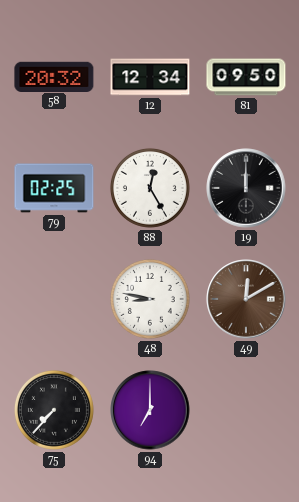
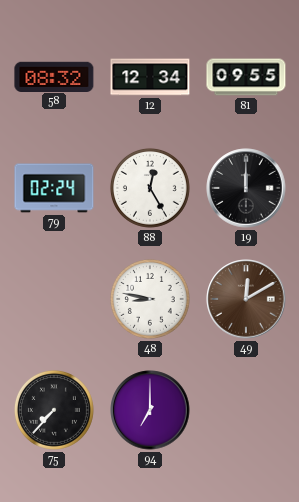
58: 20:32 -> 08:32 (54, 76)
81: 09:50 -> 09:55 (246, 77)
79: 02:25 -> 02:24 (54, 188)
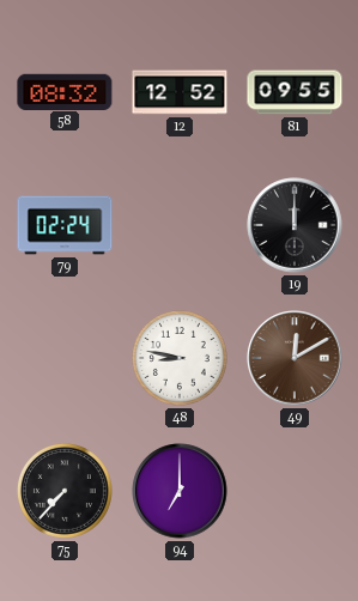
12: 12:34 -> 12:52 (180, 92)
88: 12:25 -> none (150, 188)
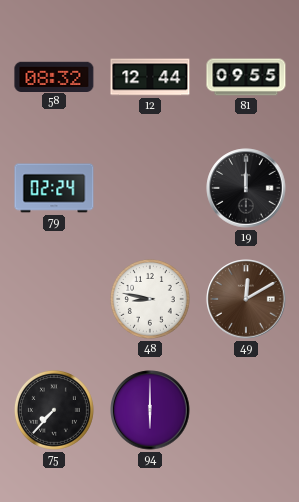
12: 12:52 -> 12:44 (150, 77)
94: 7:00 -> 6:00 (150, 410)
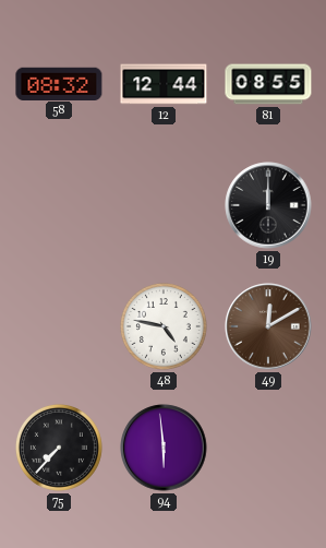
81: 09:55 -> 08:55 (268, 84)
79: 02:24 -> none (54, 188)
48: 8:47 -> 4:47 (164, 326)
94: 6:00 -> 5:59 (164, 448)
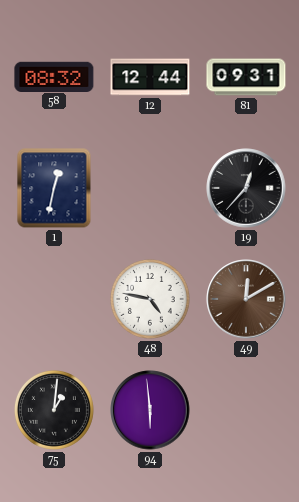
81: 08:55 -> 09:31 (246, 77)
1: none -> 12:32 (54, 188)
19: 12:00 -> 12:37 (246, 188)
75: 7:37 -> 1:01 (54, 410)
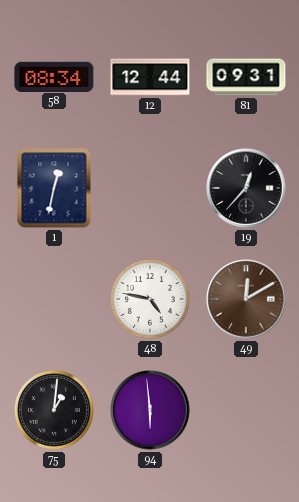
58: 08:32 -> 08:34 (54, 76)
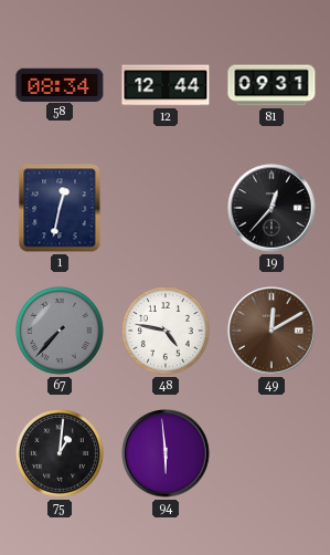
67: none -> 7:37 (60, 331)
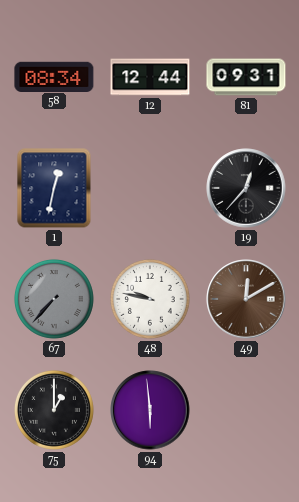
48: 4:47 -> 9:47 (150, 299)
75: 1:01 -> 1:00 (54, 410)
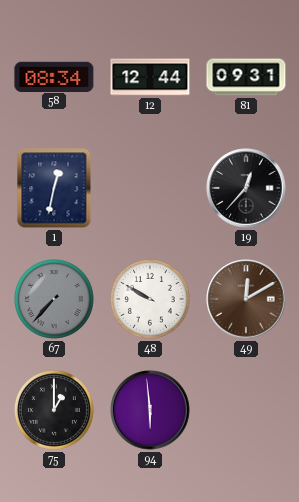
48: 9:47 -> 9:50 (150, 299)
